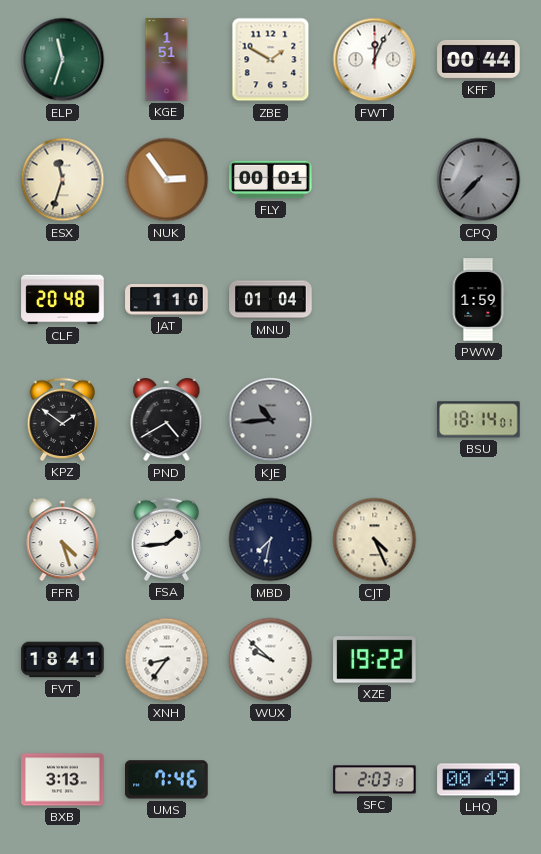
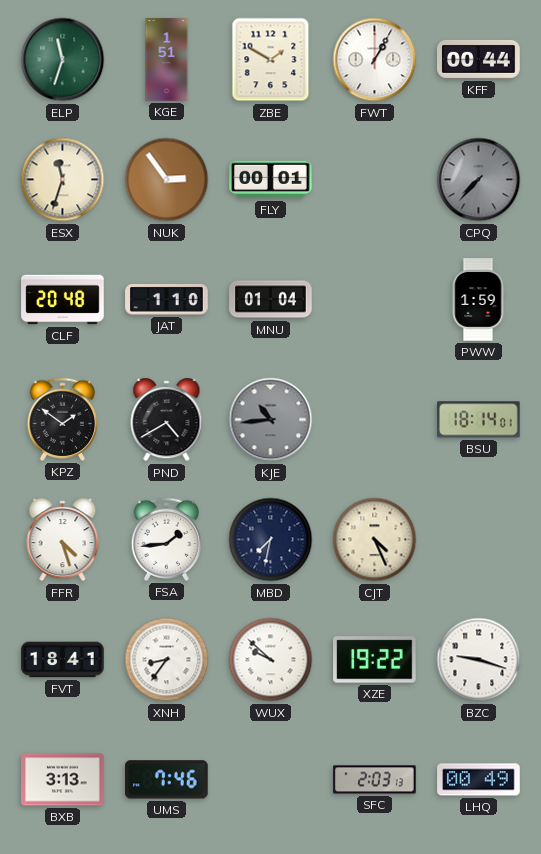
FWT: 12:04 -> 1:05 (375, 60)
BZC: none -> 9:18 (479, 660)
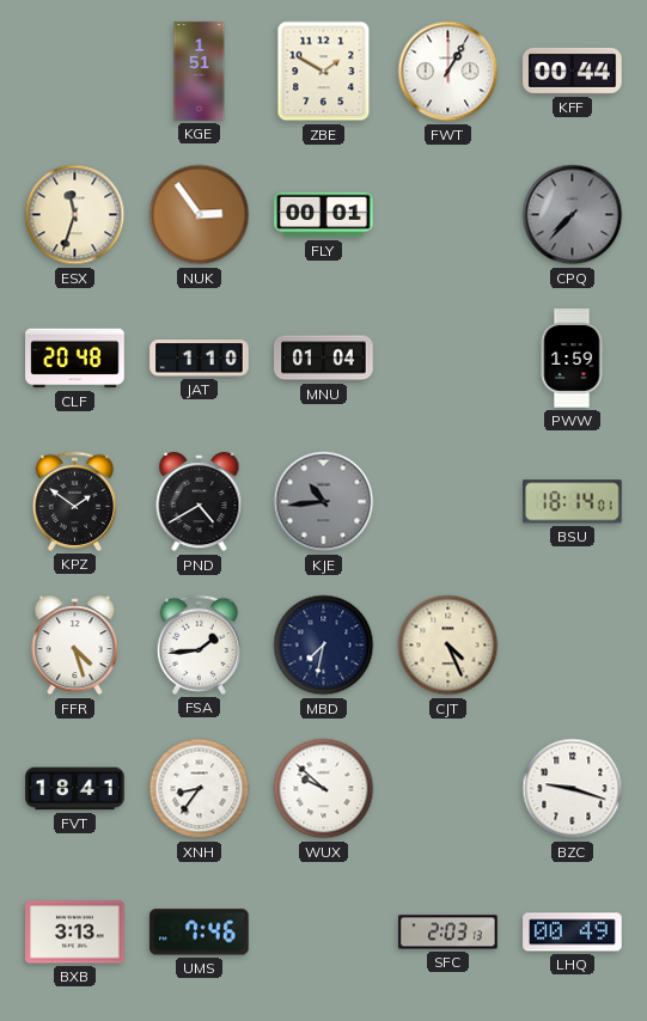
ELP: 11:33 -> none (63, 60)
XZE: 19:22 -> none (375, 660)
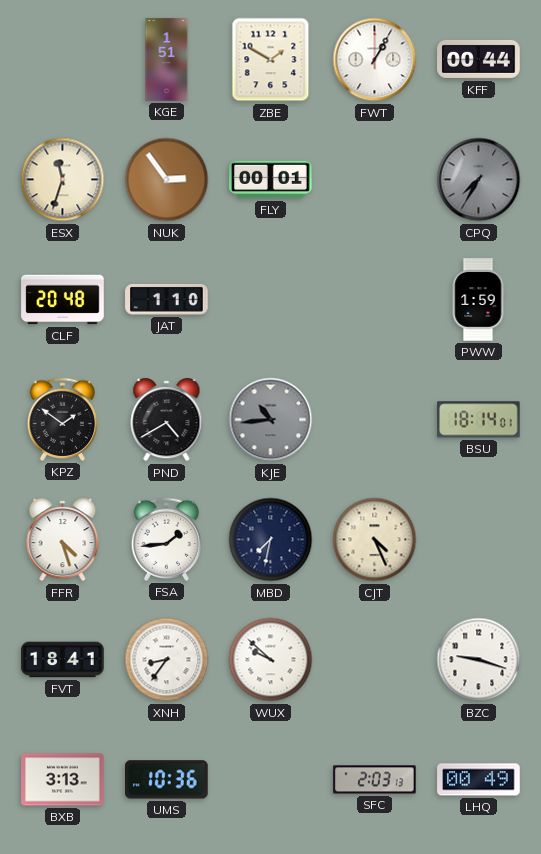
CPQ: 7:37 -> 7:35 (479, 180)
MNU: 01:04 -> none (324, 359)
UMS: 7:46 -> 10:36 (167, 780)
